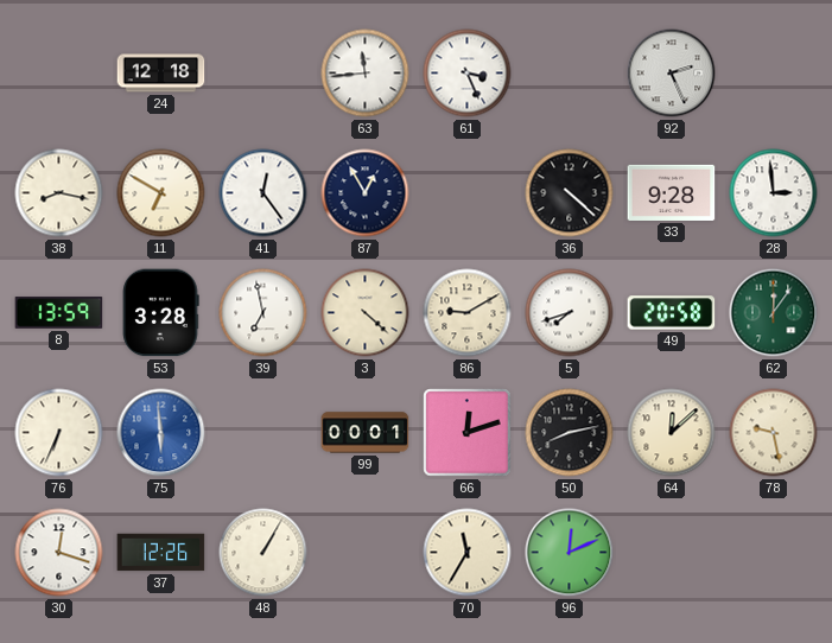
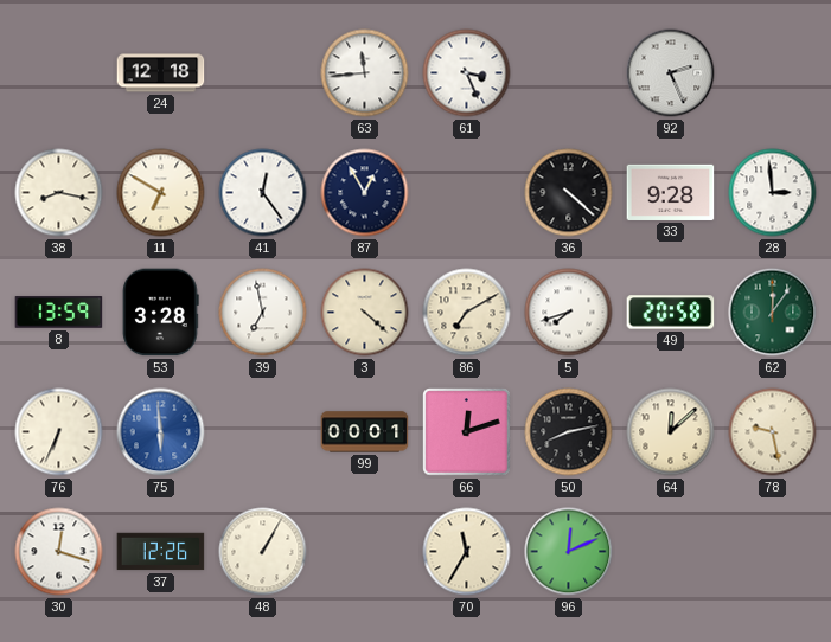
86: 9:10 -> 7:10 (467, 313)
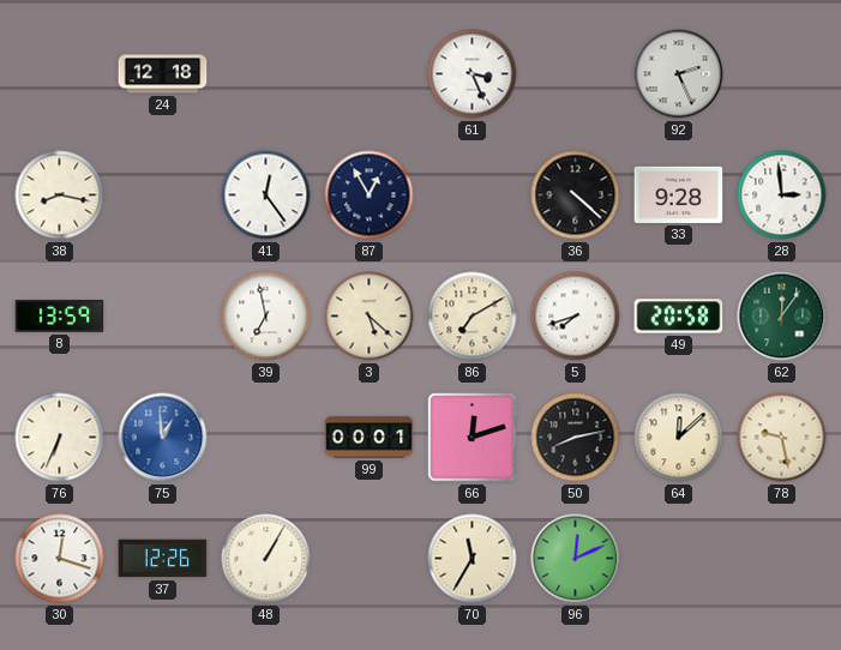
63: 11:44 -> none (365, 73)
11: 6:50 -> none (161, 193)
53: 3:28 -> none (161, 313)
3: 4:22 -> 5:22 (370, 317)
75: 5:59 -> 12:59 (163, 438)
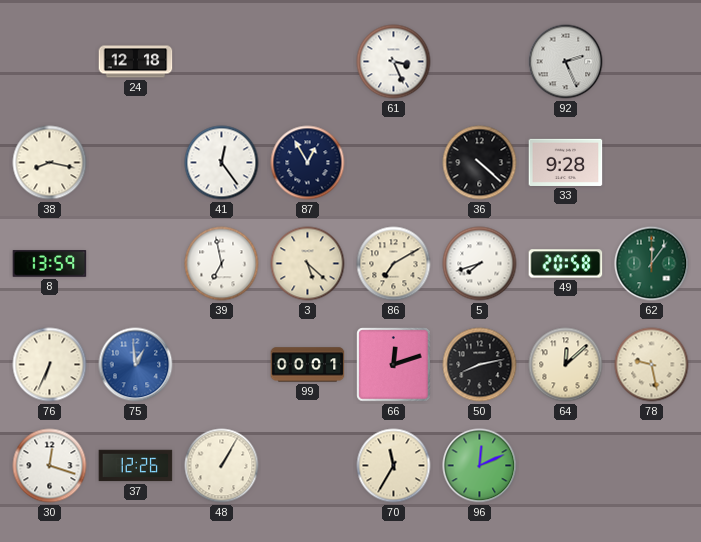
28: 2:59 -> none (782, 195)
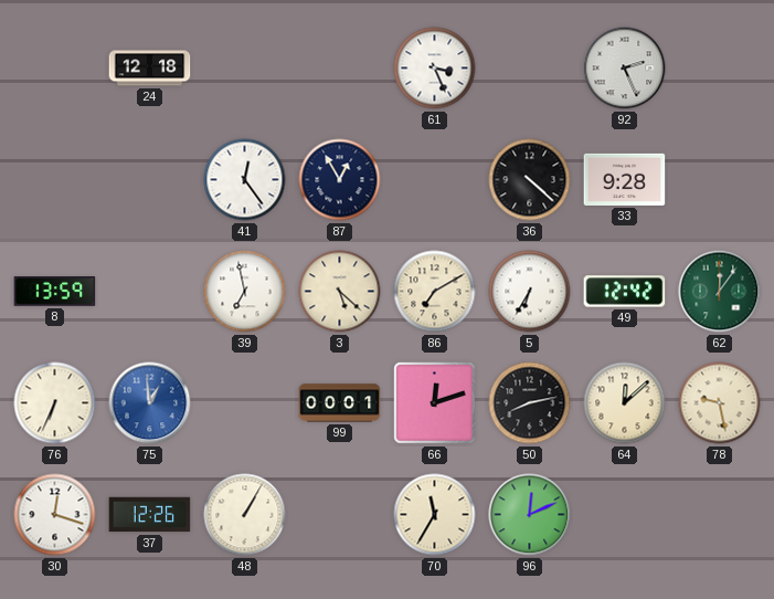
38: 8:17 -> none (50, 163)
5: 7:42 -> 6:35 (530, 292)
49: 20:58 -> 12:42 (625, 292)
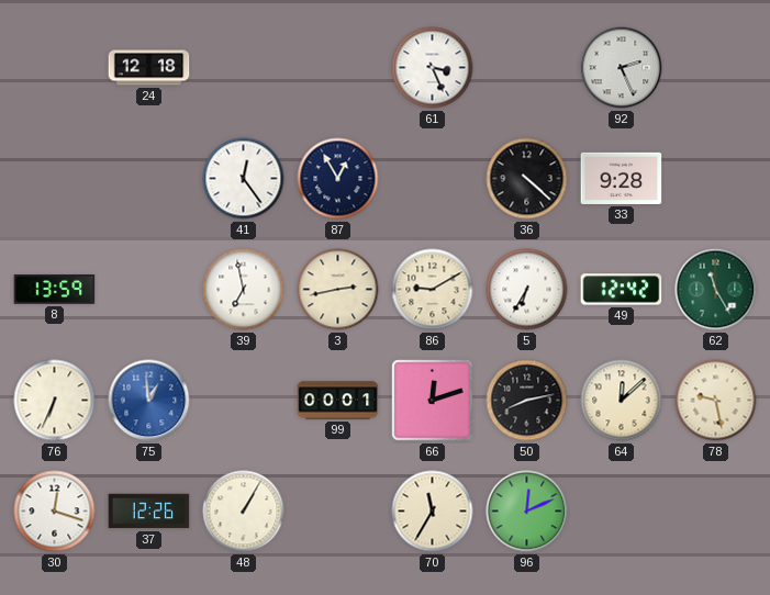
3: 5:22 -> 2:43 (338, 290)
86: 7:10 -> 9:10 (433, 290)
62: 12:06 -> 11:25 (716, 290)
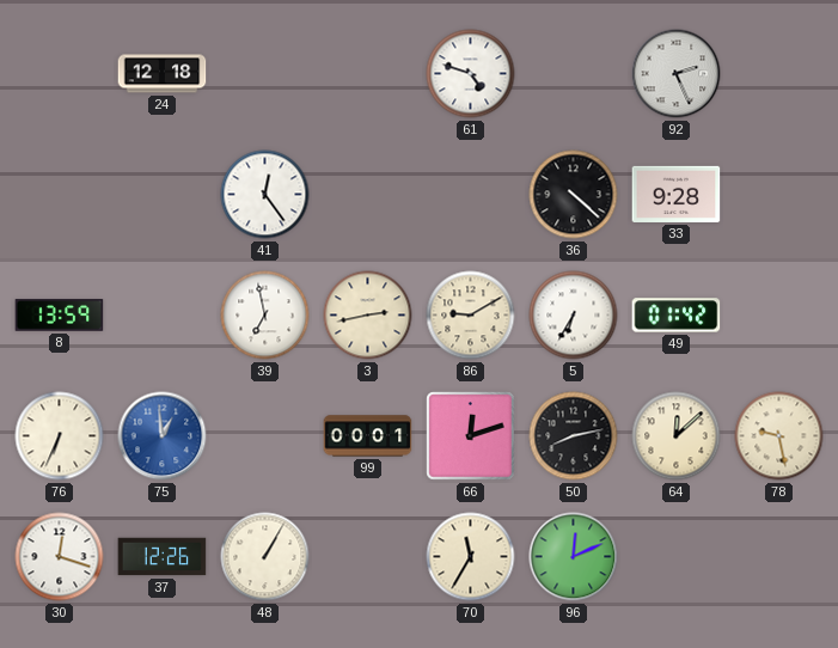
61: 3:26 -> 4:48 (471, 74)
87: 12:55 -> none (338, 179)
49: 12:42 -> 01:42 (677, 316)
62: 11:25 -> none (716, 290)
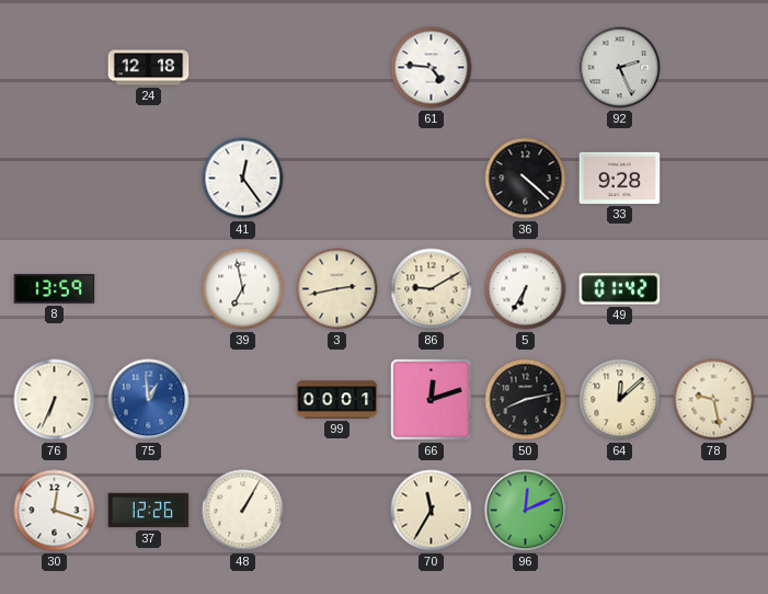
61: 4:48 -> 4:46 (432, 68)
